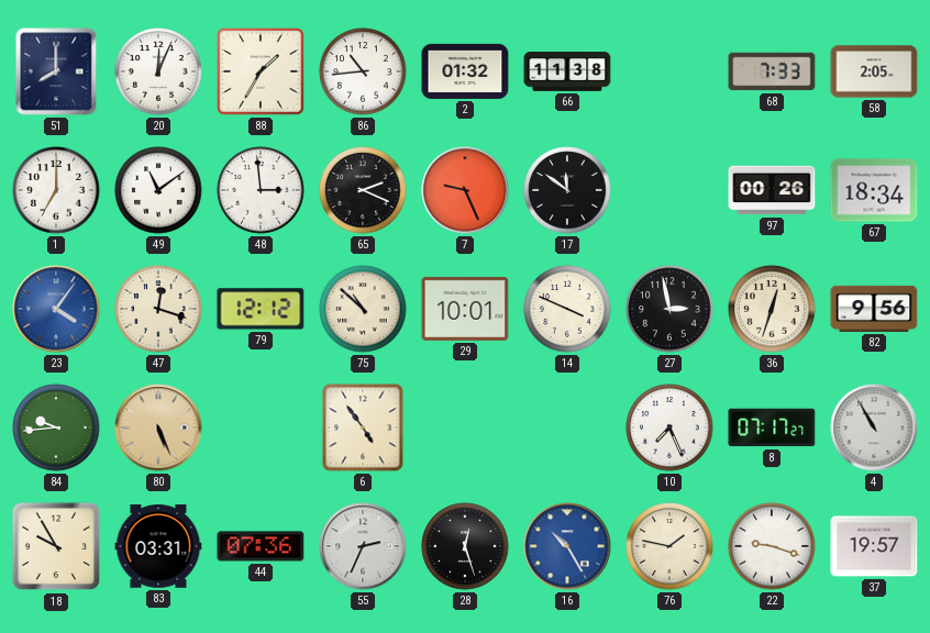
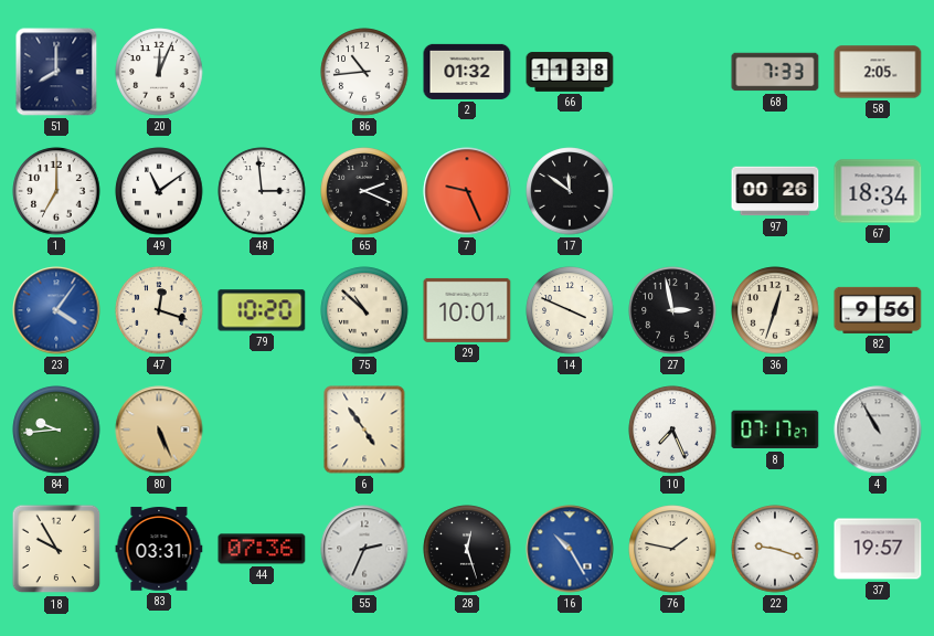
88: 1:35 -> none (261, 71)
79: 12:12 -> 10:20 (262, 310)
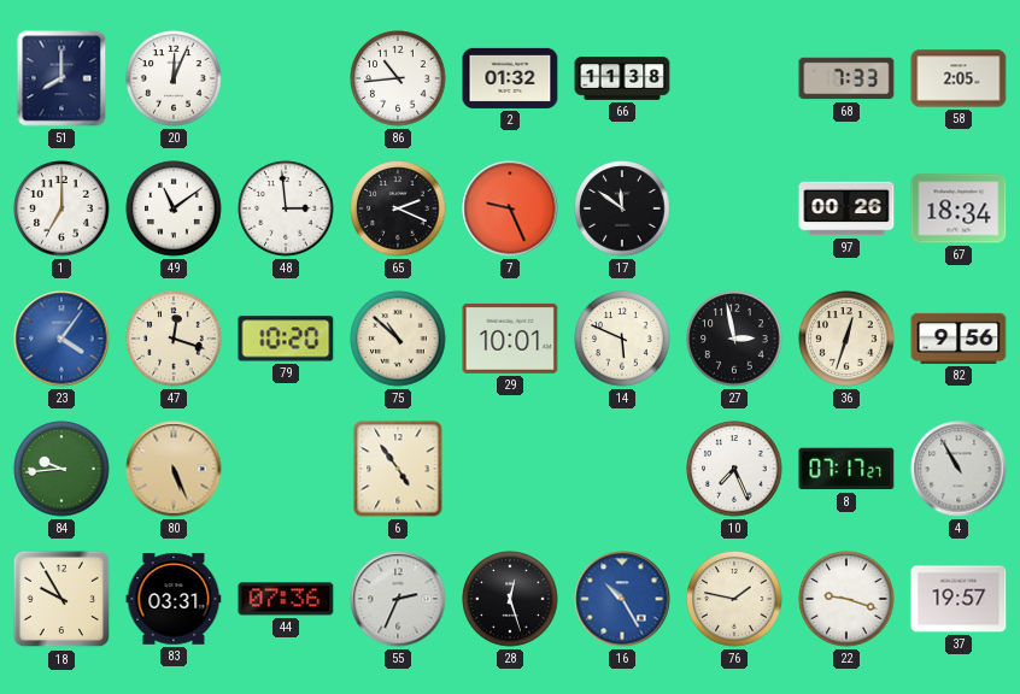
14: 3:49 -> 5:49 (622, 339)
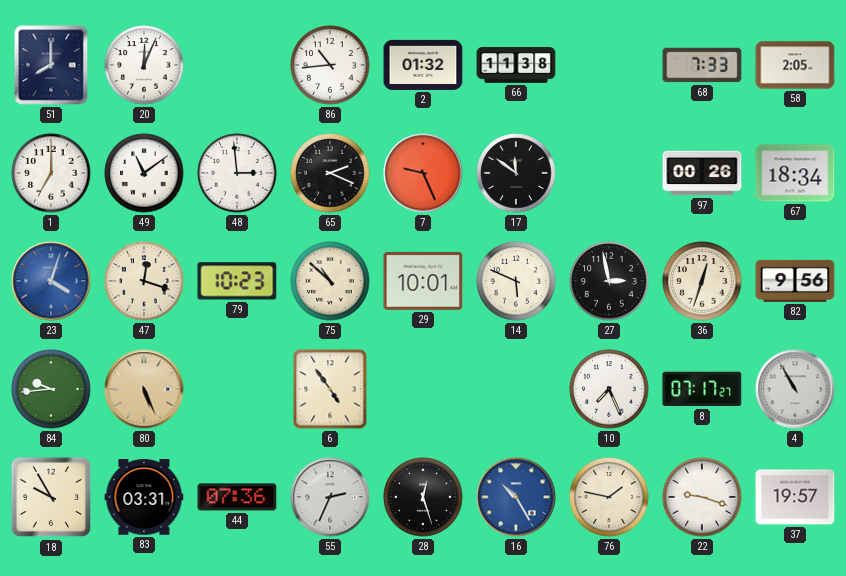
23: 4:06 -> 4:03 (51, 281)
79: 10:20 -> 10:23 (237, 281)
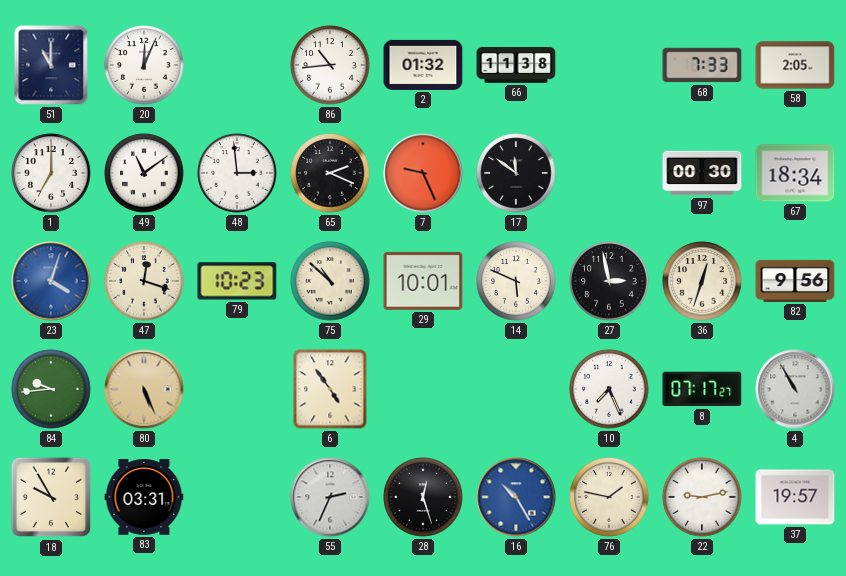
51: 8:00 -> 11:00 (51, 65)
97: 00:26 -> 00:30 (702, 173)
44: 07:36 -> none (237, 497)
22: 9:18 -> 9:13 (702, 497)
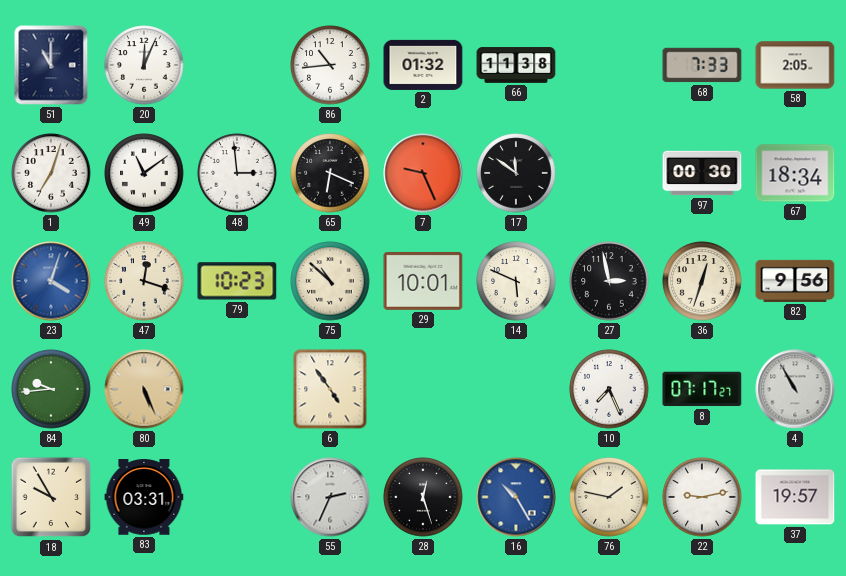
1: 7:00 -> 7:03 (51, 173)
65: 2:19 -> 6:19 (330, 173)
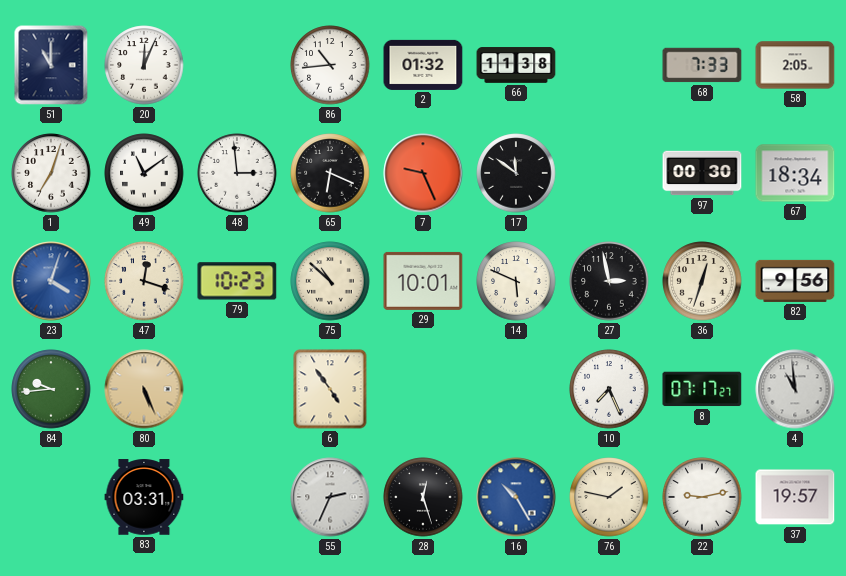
4: 10:55 -> 10:59 (795, 389)
18: 9:55 -> none (51, 497)
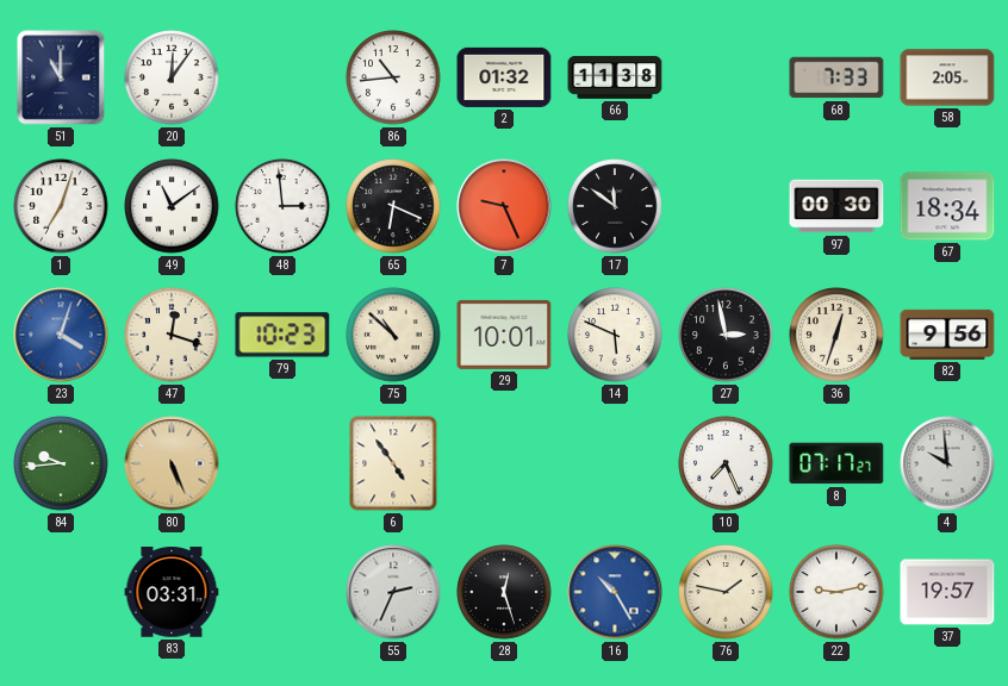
20: 12:04 -> 12:06 (172, 77)
4: 10:59 -> 9:59 (947, 463)
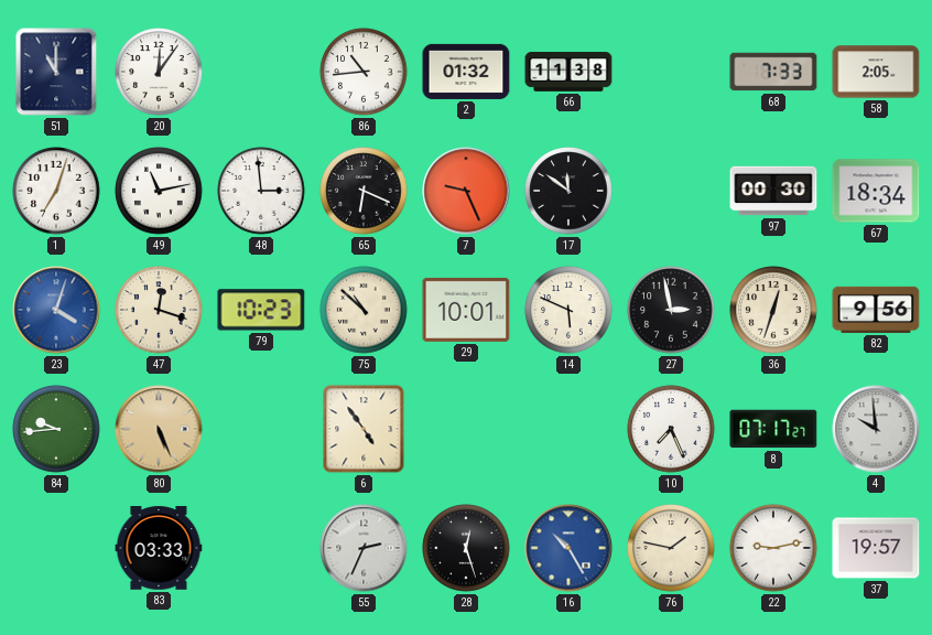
49: 11:09 -> 11:13 (159, 191)
83: 03:31 -> 03:33 (159, 548)
